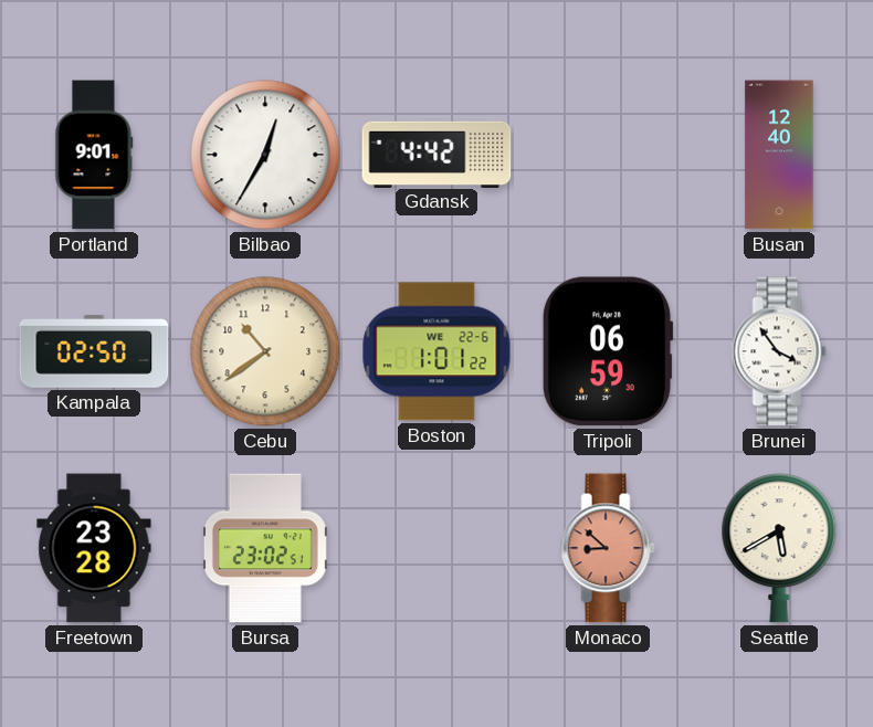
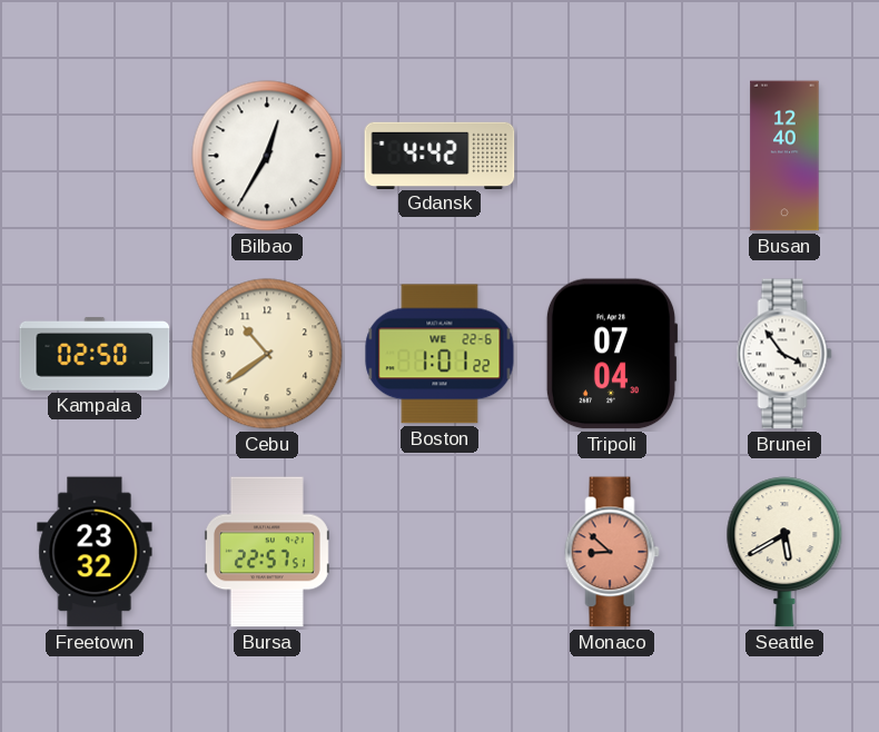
Portland: 9:01 -> none (94, 155)
Tripoli: 06:59 -> 07:04 (612, 354)
Freetown: 23:28 -> 23:32 (95, 552)
Bursa: 23:02 -> 22:57 (267, 552)
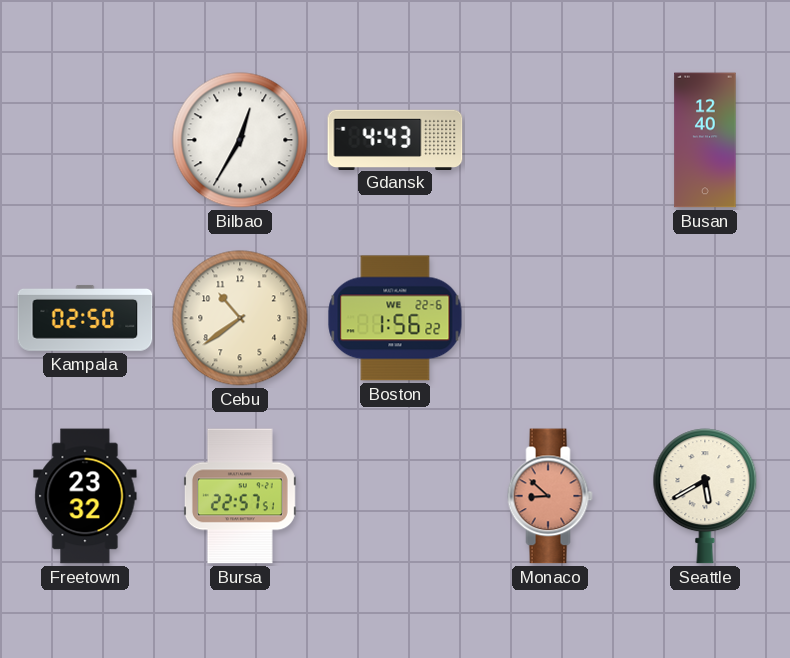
Gdansk: 4:42 -> 4:43 (395, 139)
Boston: 1:01 -> 1:56 (395, 318)
Tripoli: 07:04 -> none (612, 354)
Brunei: 3:54 -> none (784, 354)
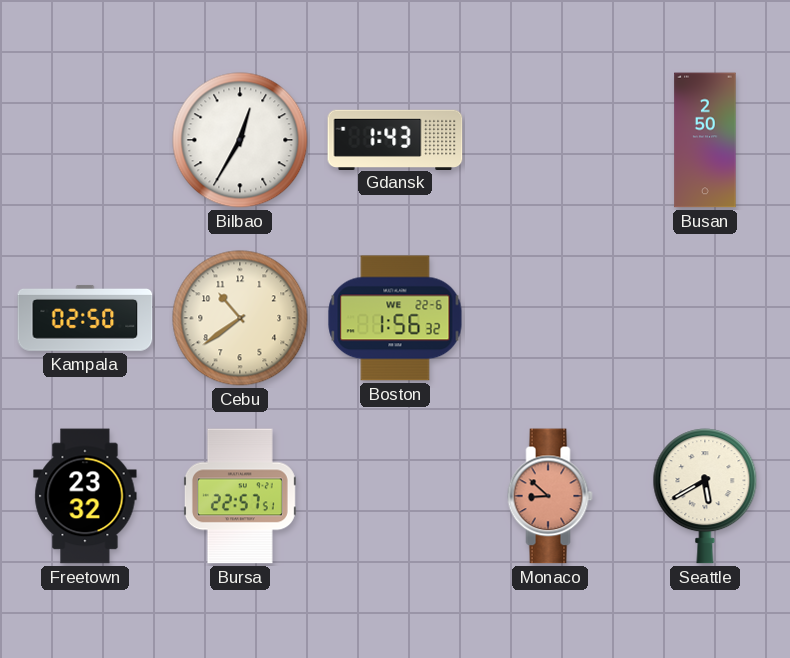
Gdansk: 4:43 -> 1:43 (395, 139)
Busan: 12:40 -> 2:50 (705, 140)
Boston: 1:56:22 -> 1:56:32 (395, 318)
